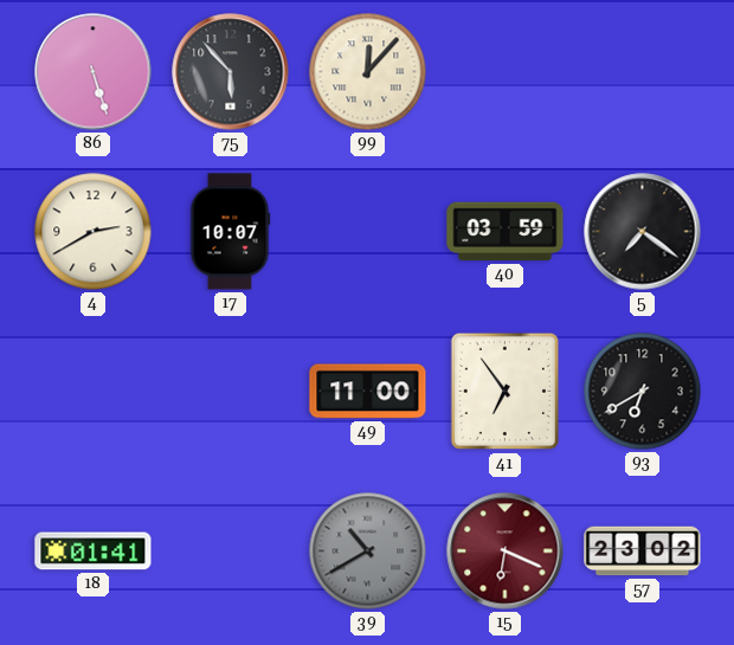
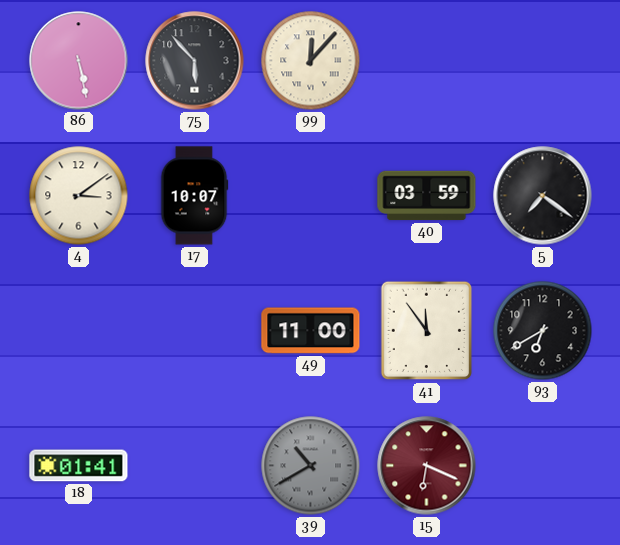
86: 5:27 -> 5:28 (79, 61)
4: 2:40 -> 3:09 (79, 196)
41: 6:54 -> 11:54 (427, 331)
57: 23:02 -> none (643, 552)
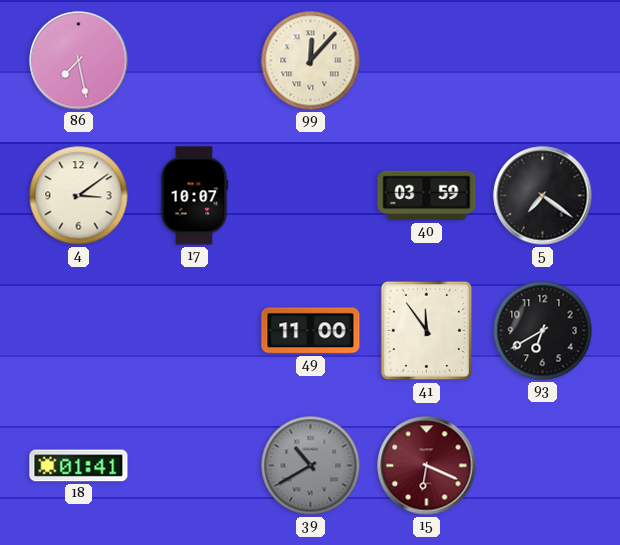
86: 5:28 -> 7:28 (79, 61)
75: 5:53 -> none (195, 61)
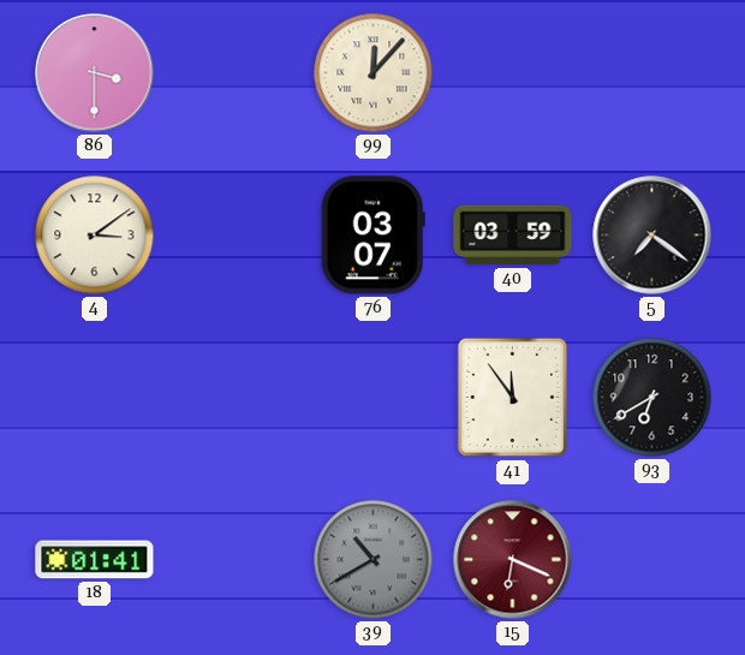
86: 7:28 -> 3:30 (95, 73)
17: 10:07 -> none (194, 196)
76: none -> 03:07 (372, 236)
49: 11:00 -> none (311, 331)
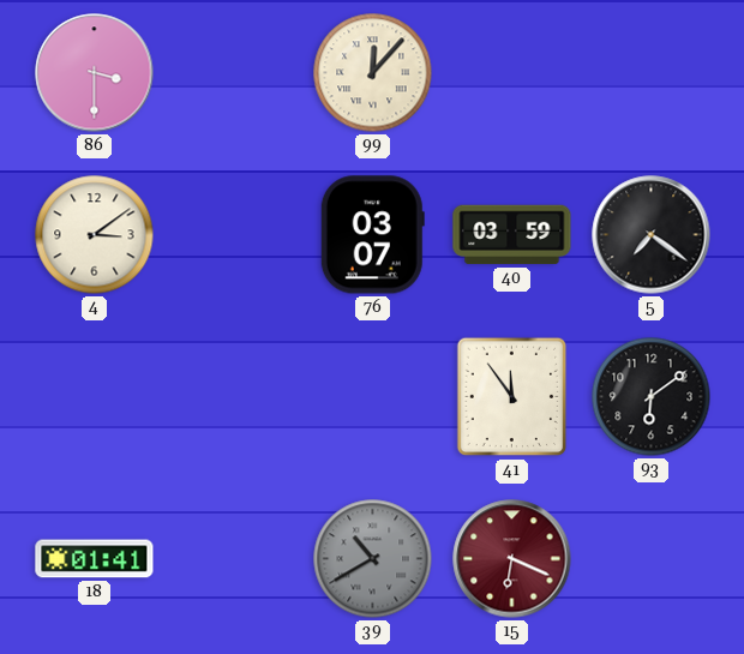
93: 6:40 -> 6:09 (652, 397)
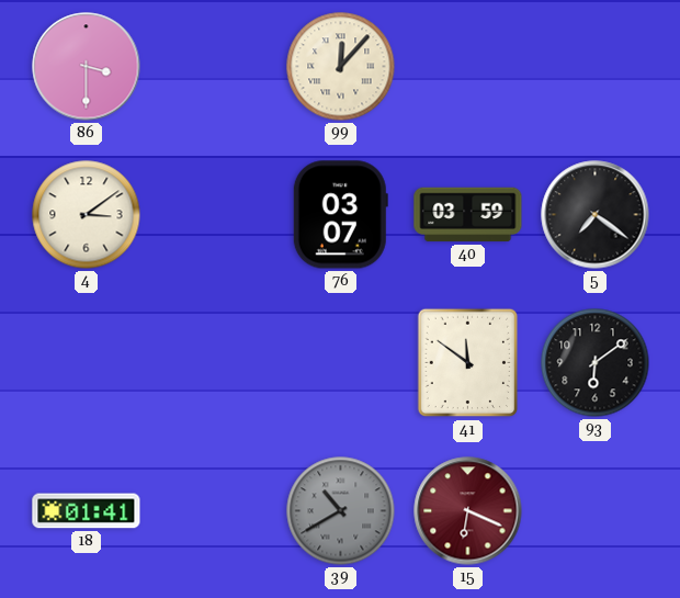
41: 11:54 -> 11:51 (468, 363)
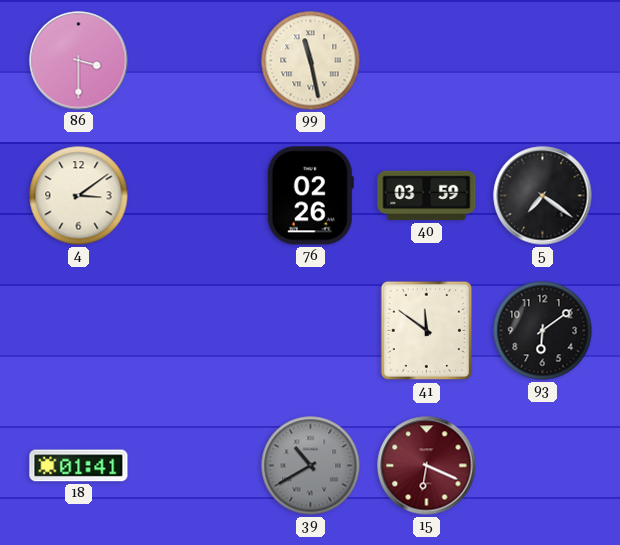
99: 12:07 -> 11:28 (311, 61)
76: 03:07 -> 02:26 (310, 196)
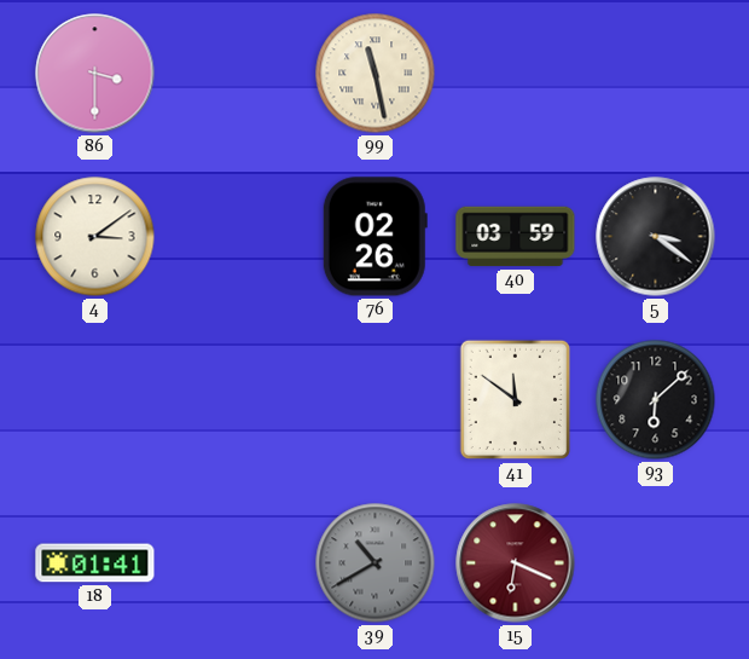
5: 7:21 -> 3:21 (656, 237)
93: 6:09 -> 6:08 (656, 400)
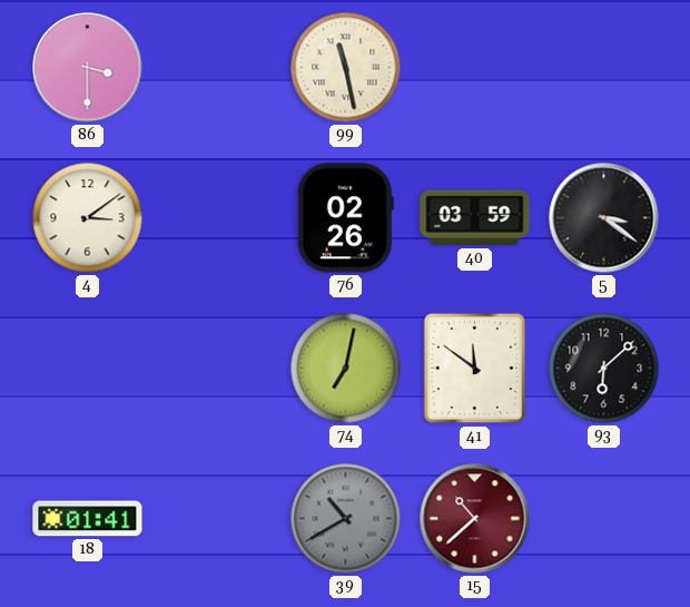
74: none -> 7:02 (346, 369)
15: 6:19 -> 10:38 (475, 519)
